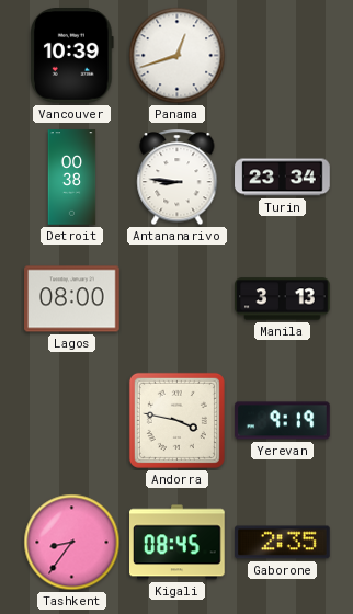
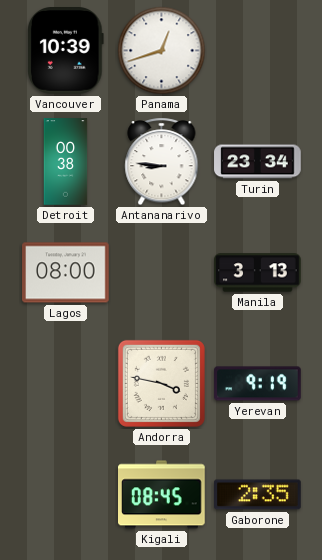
Tashkent: 8:36 -> none (72, 543)
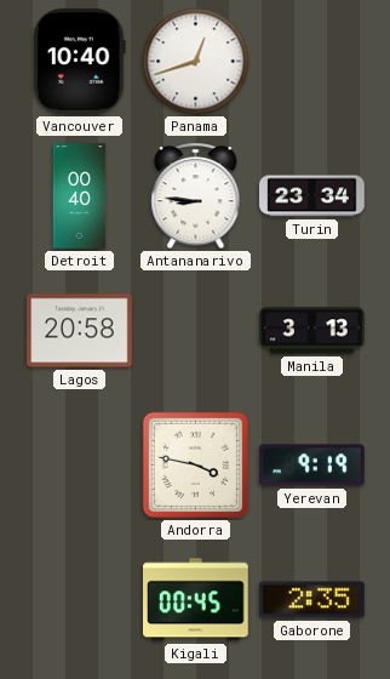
Vancouver: 10:39 -> 10:40 (80, 62)
Detroit: 00:38 -> 00:40 (80, 196)
Lagos: 08:00 -> 20:58 (80, 331)
Kigali: 08:45 -> 00:45 (196, 600)
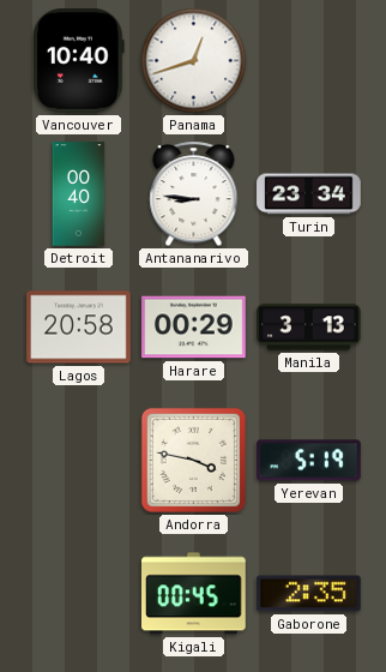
Harare: none -> 00:29 (194, 328)
Yerevan: 9:19 -> 5:19 (309, 461)
